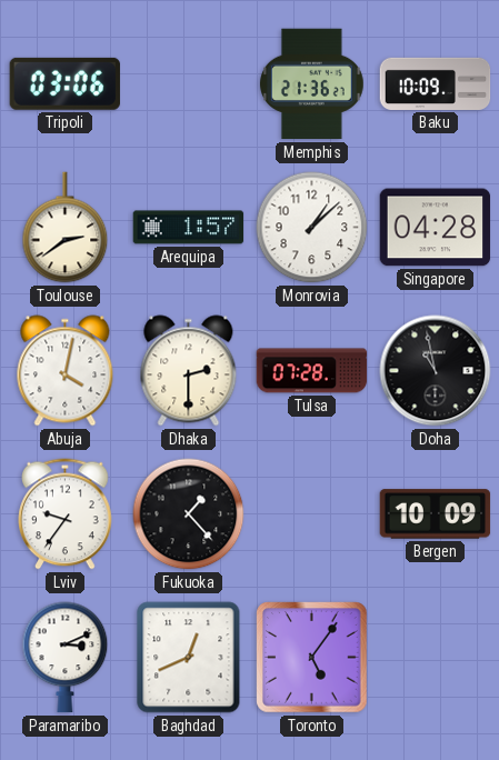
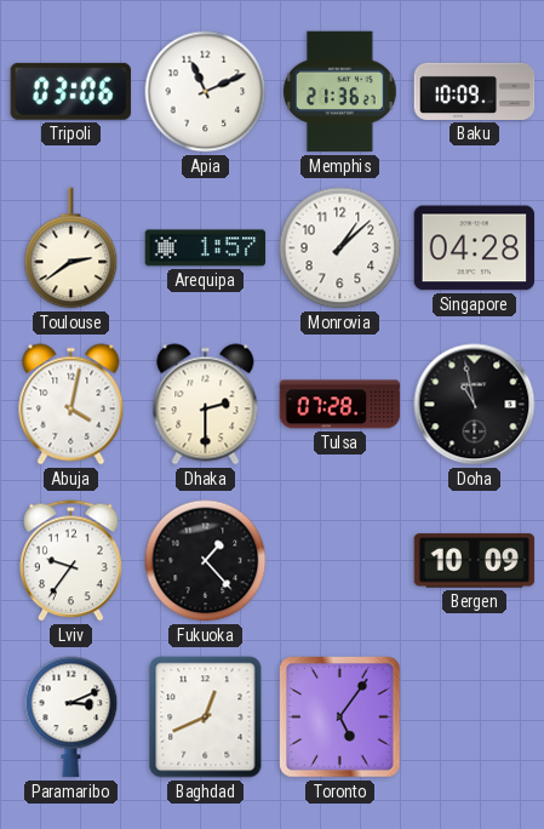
Apia: none -> 11:11 (206, 92)
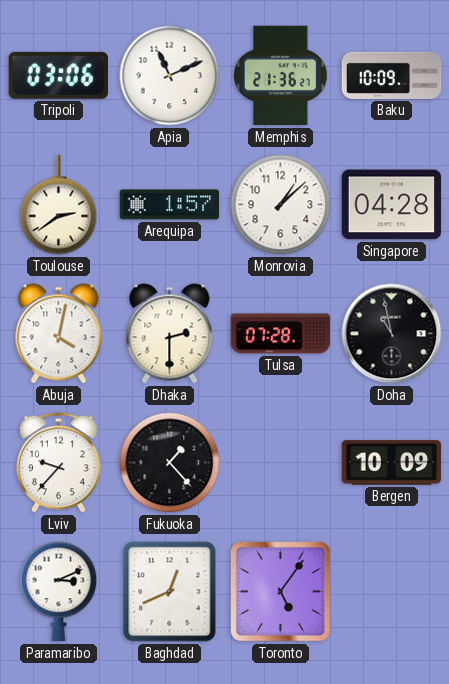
Lviv: 9:36 -> 9:37 (59, 463)
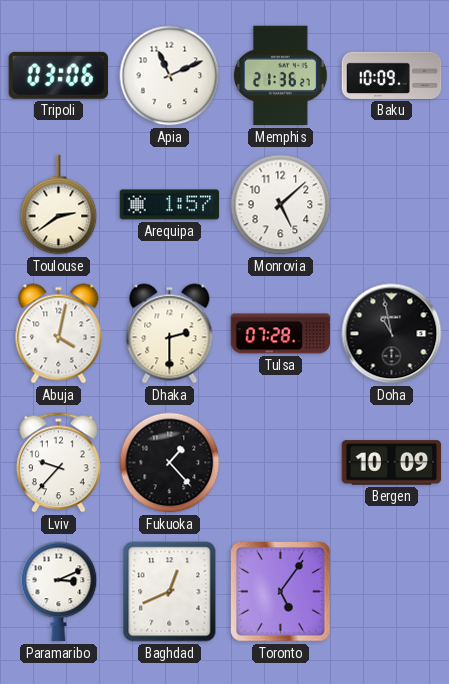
Monrovia: 1:08 -> 5:08 (281, 205)
Singapore: 04:28 -> none (392, 205)
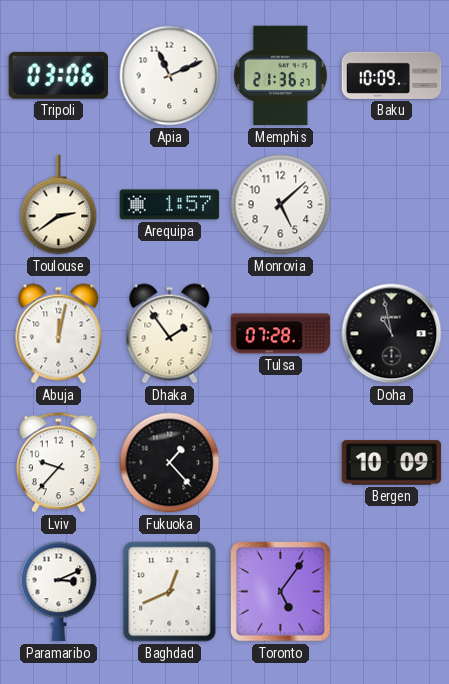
Abuja: 4:02 -> 12:02 (59, 334)
Dhaka: 2:30 -> 1:54 (170, 334)
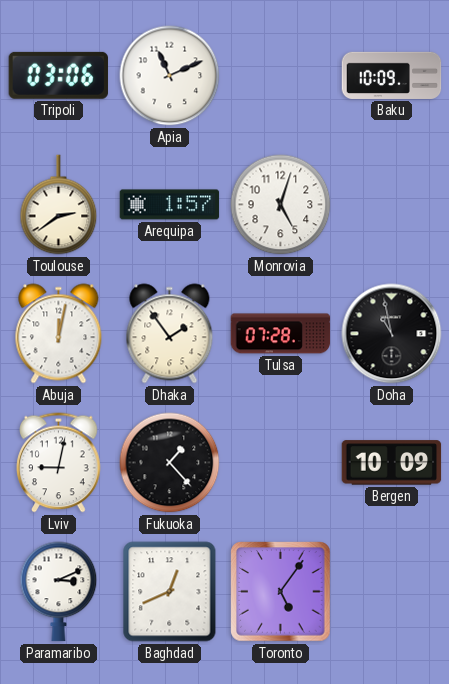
Memphis: 21:36 -> none (280, 76)
Monrovia: 5:08 -> 5:03 (281, 205)
Lviv: 9:37 -> 9:02 (59, 463)
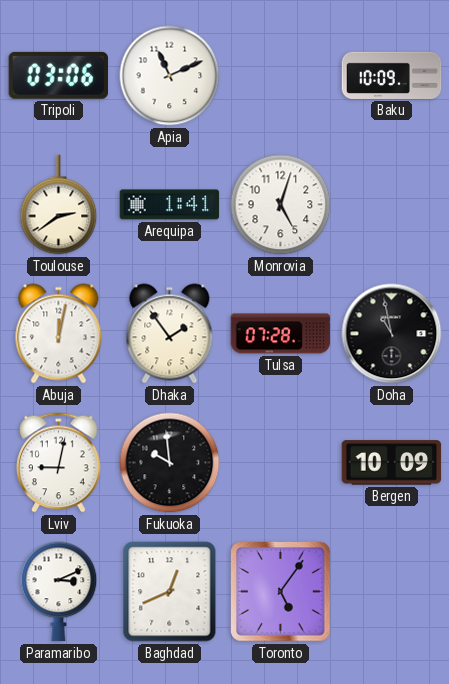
Arequipa: 1:57 -> 1:41 (170, 205)
Fukuoka: 1:23 -> 9:59 (170, 463)
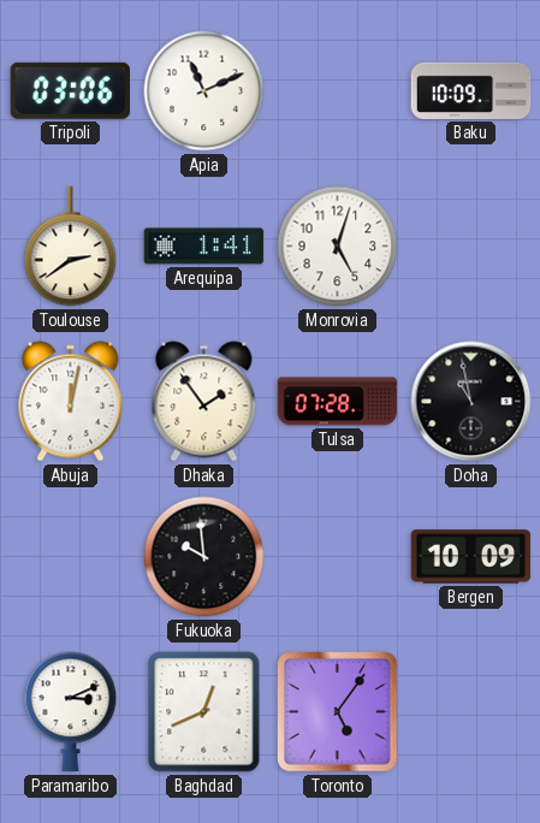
Lviv: 9:02 -> none (59, 463)
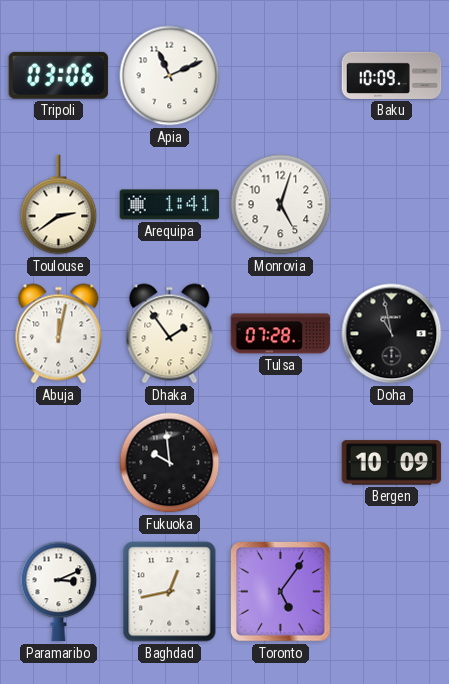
Baghdad: 12:41 -> 12:43 (170, 592)
